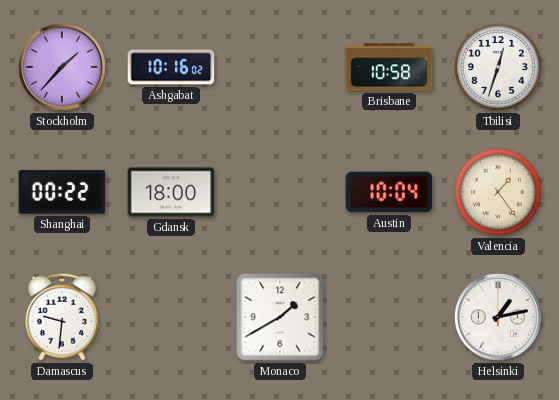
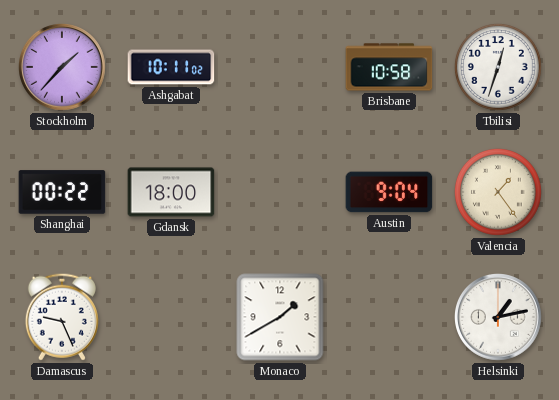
Ashgabat: 10:16 -> 10:11 (171, 67)
Austin: 10:04 -> 9:04 (389, 192)
Damascus: 9:31 -> 9:26 (62, 317)
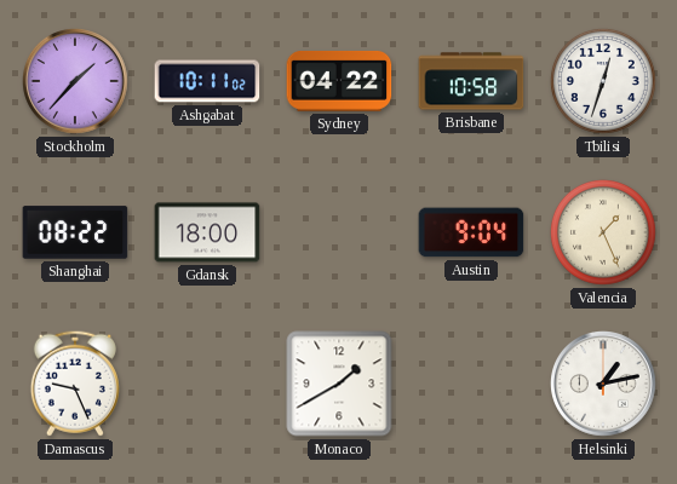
Sydney: none -> 04:22 (339, 81)
Shanghai: 00:22 -> 08:22 (75, 232)
Valencia: 1:24 -> 1:26 (603, 232)
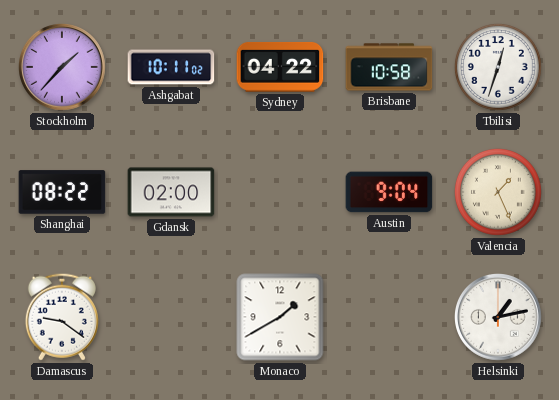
Gdansk: 18:00 -> 02:00 (171, 192)
Damascus: 9:26 -> 9:21 (62, 317)
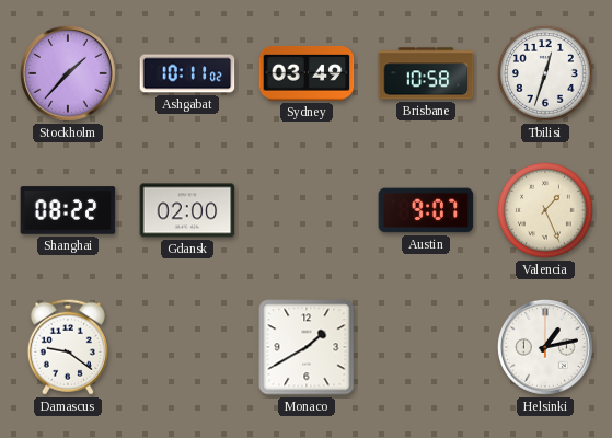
Sydney: 04:22 -> 03:49 (307, 73)
Austin: 9:04 -> 9:07 (426, 210)
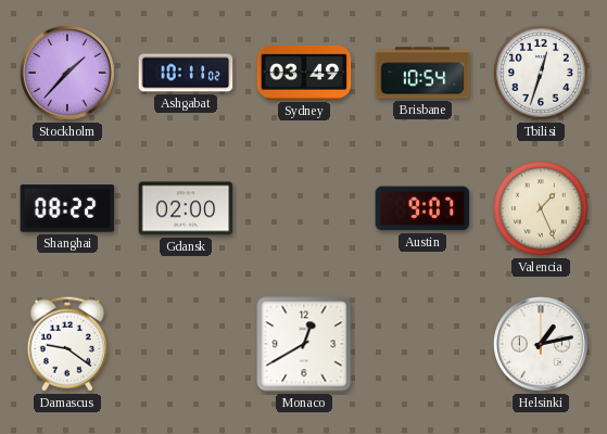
Brisbane: 10:58 -> 10:54 (422, 73)
Monaco: 1:40 -> 12:40 (304, 344)
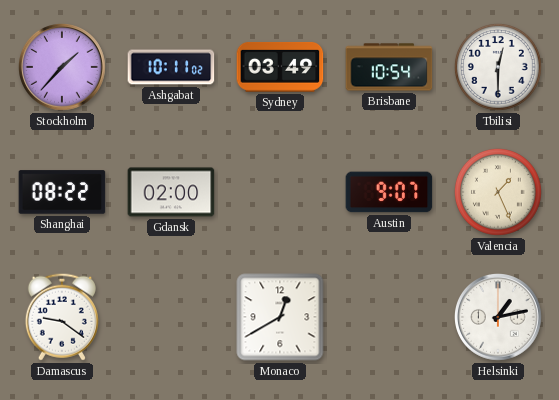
Tbilisi: 12:33 -> 12:30 (498, 67)
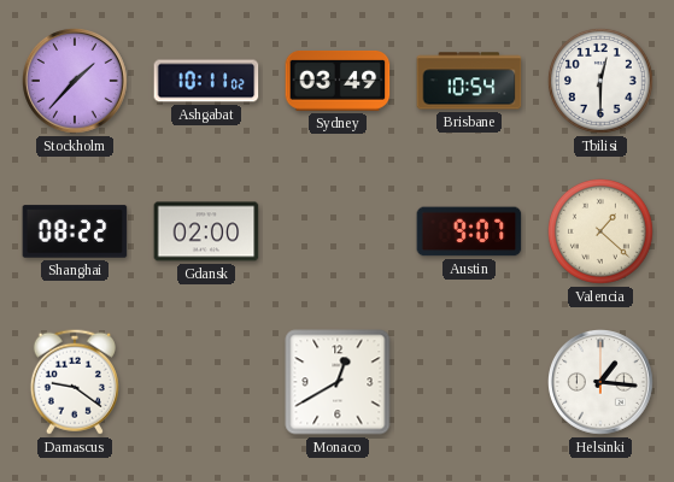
Valencia: 1:26 -> 1:22 (600, 231)
Helsinki: 1:13 -> 1:16 (602, 383)
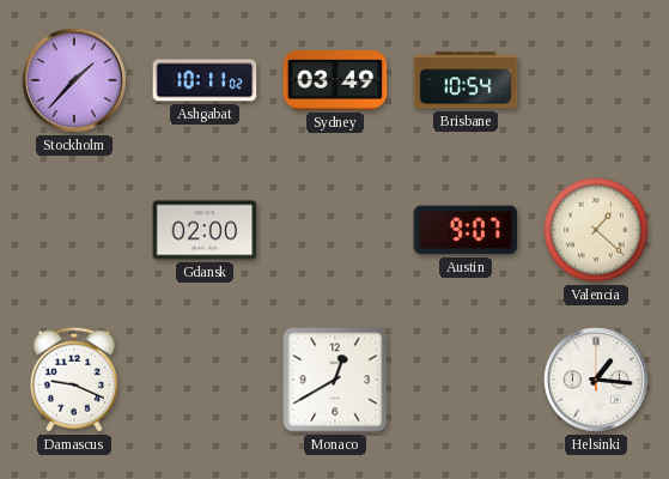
Tbilisi: 12:30 -> none (600, 81)
Shanghai: 08:22 -> none (75, 231)
Damascus: 9:21 -> 9:19 (74, 380)
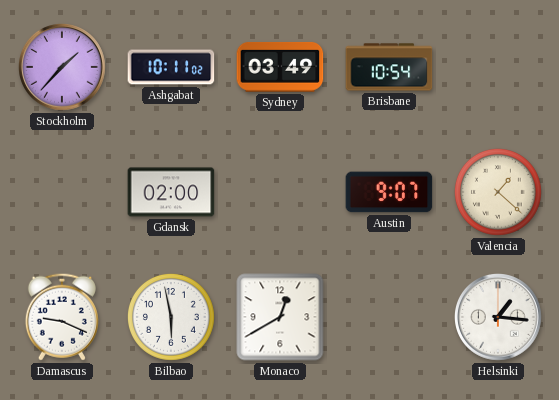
Bilbao: none -> 5:58 (171, 317)
